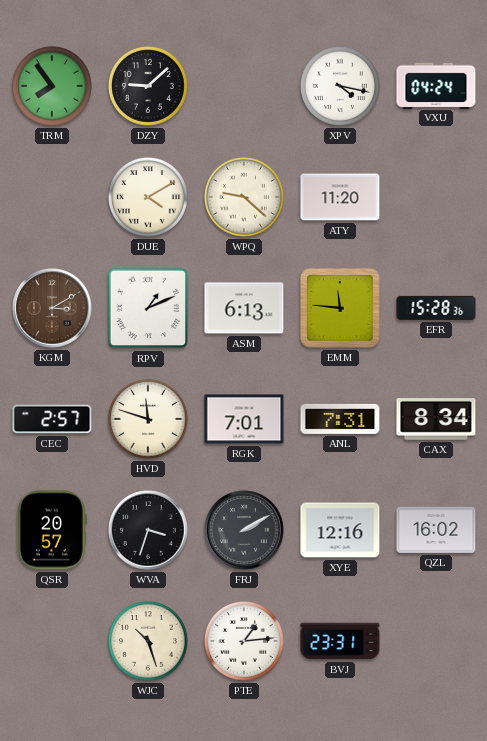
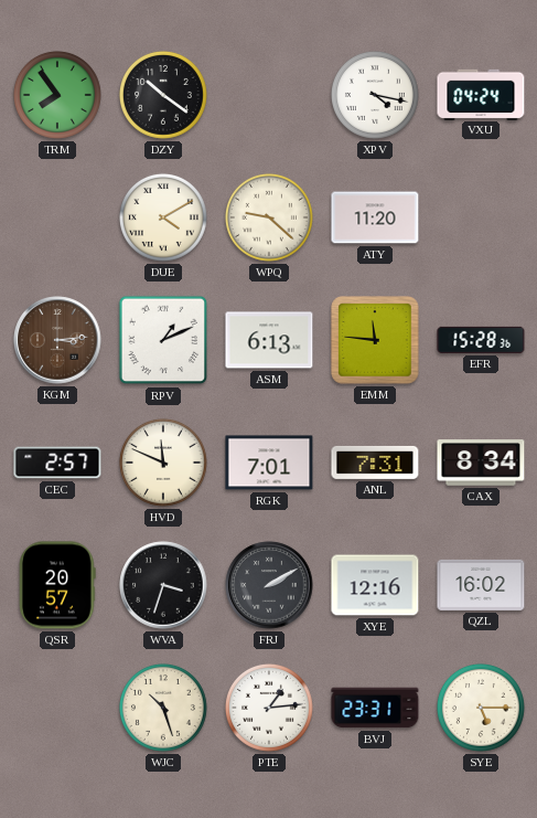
DZY: 9:08 -> 10:21 (163, 95)
KGM: 3:10 -> 3:14 (57, 340)
HVD: 11:48 -> 11:49 (163, 463)
SYE: none -> 5:15 (481, 708)
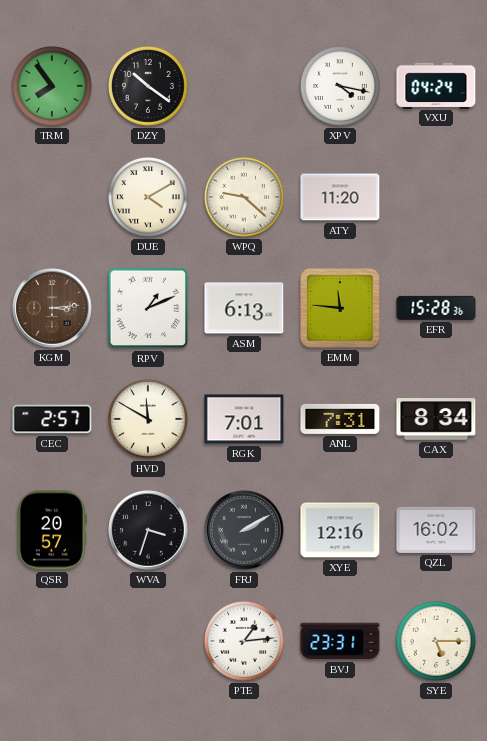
HVD: 11:49 -> 11:50 (148, 419)
WJC: 10:27 -> none (163, 708)
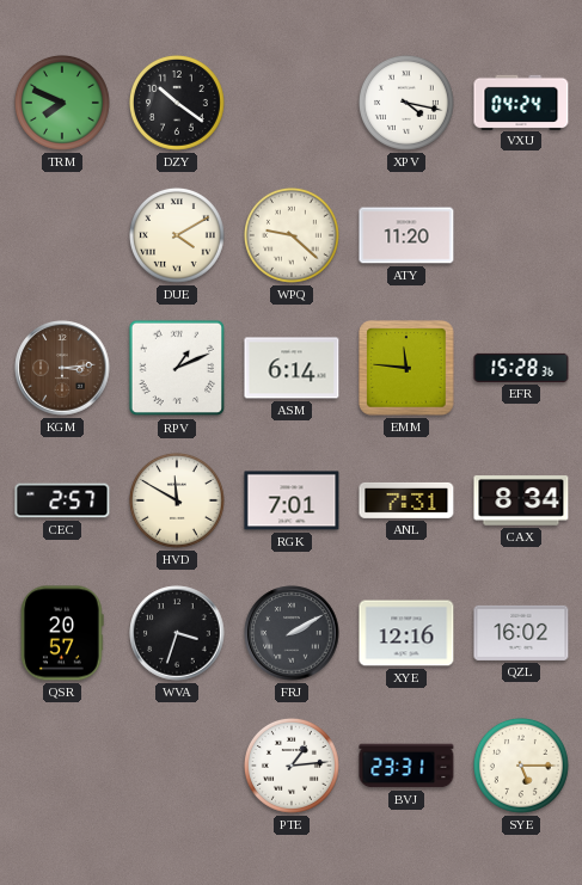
TRM: 7:54 -> 7:49 (62, 103)
ASM: 6:13 -> 6:14 (292, 368)
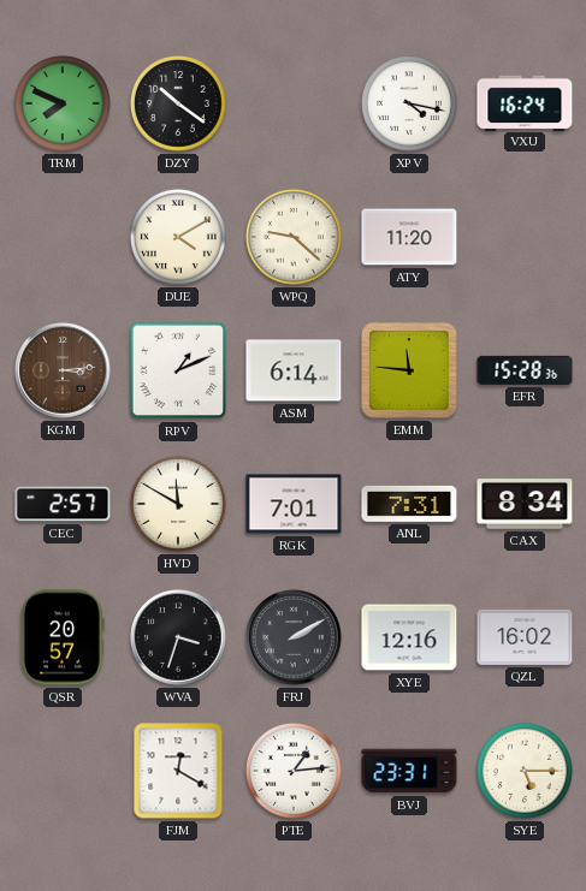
VXU: 04:24 -> 16:24 (525, 102)
FJM: none -> 12:20 (178, 771)
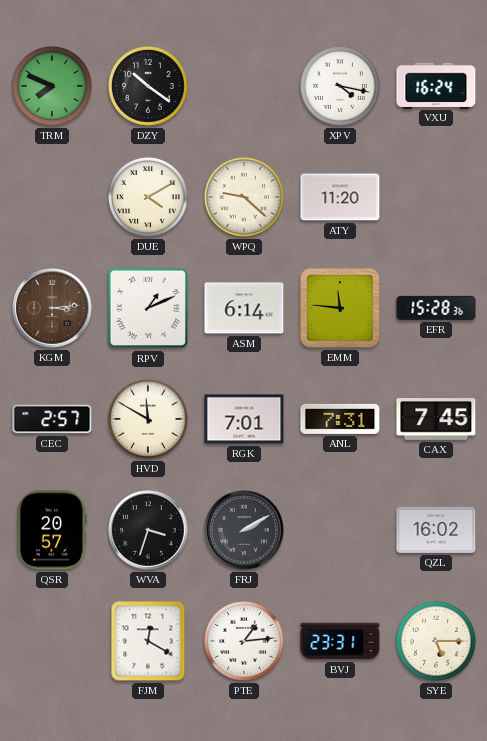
CAX: 8:34 -> 7:45 (436, 419)
XYE: 12:16 -> none (409, 637)
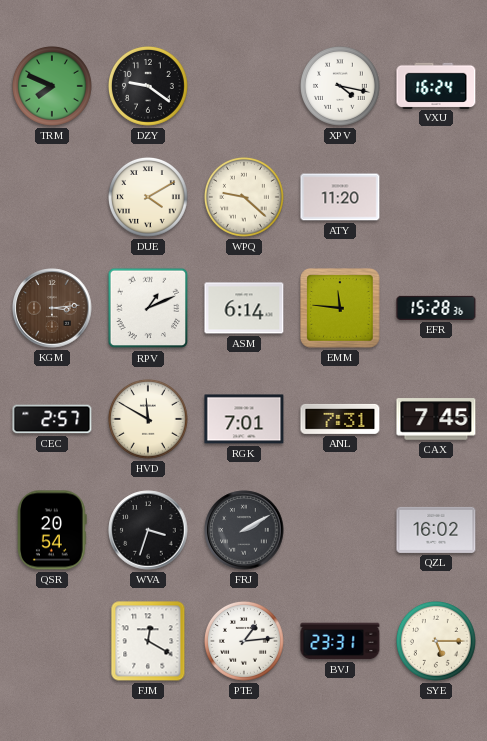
DZY: 10:21 -> 9:21 (148, 86)
QSR: 20:57 -> 20:54 (53, 530)
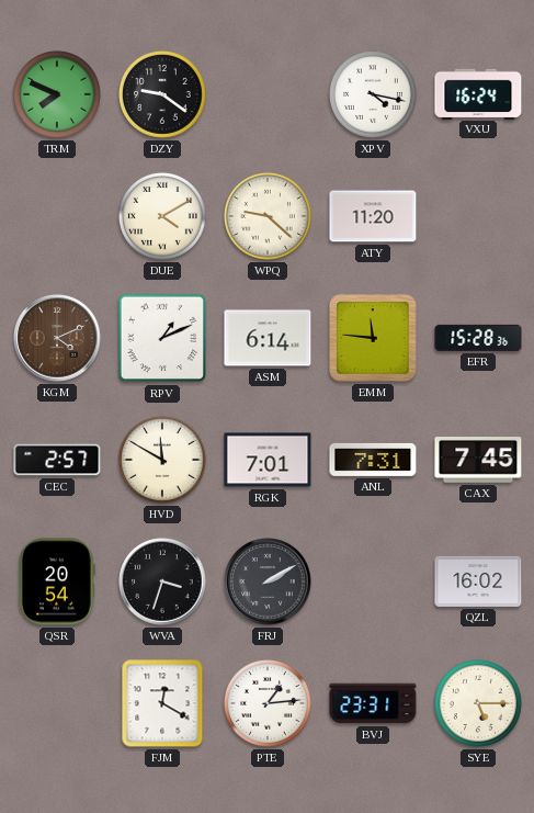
KGM: 3:14 -> 4:11 (57, 338)
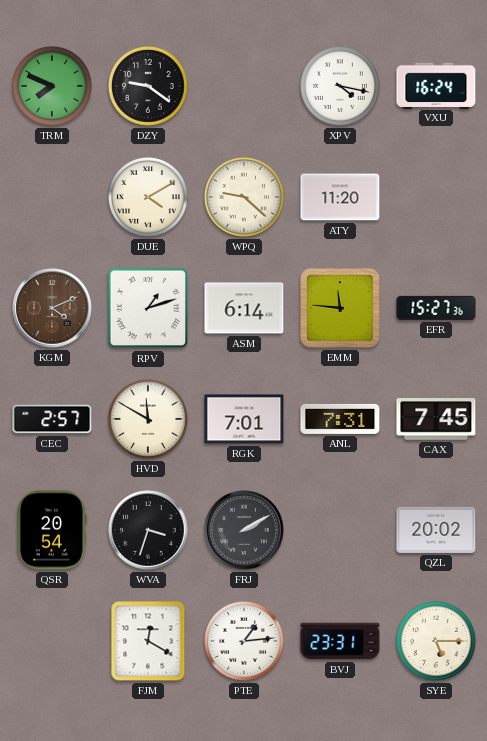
RPV: 1:11 -> 1:12 (148, 308)
EFR: 15:28 -> 15:27 (436, 308)
QZL: 16:02 -> 20:02 (436, 530)
